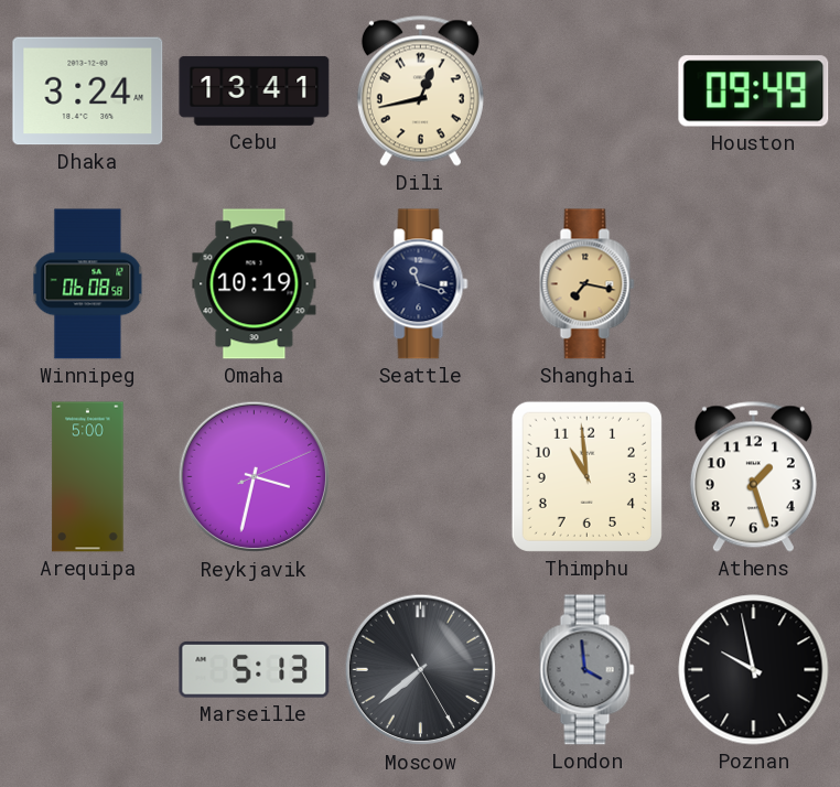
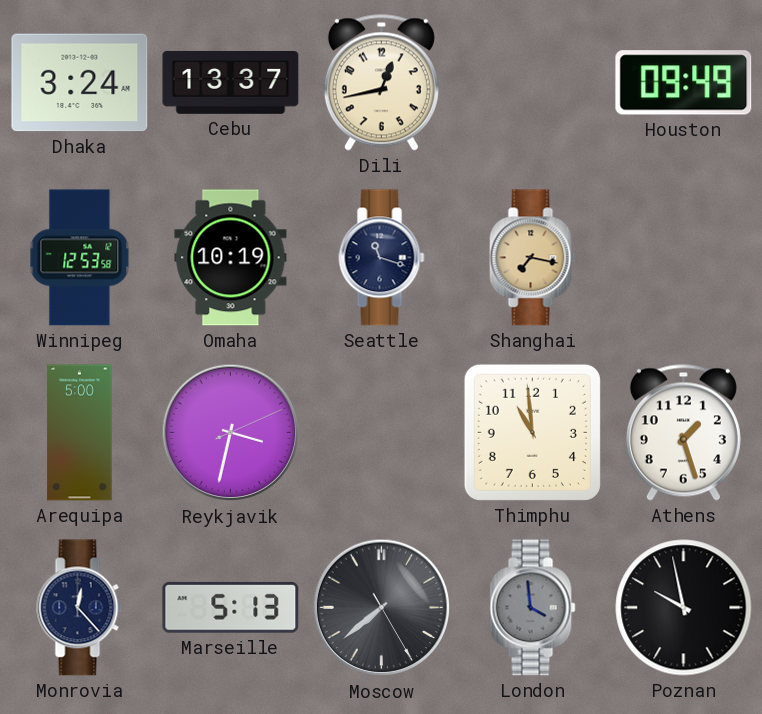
Cebu: 13:41 -> 13:37 (231, 82)
Winnipeg: 06:08 -> 12:53 (80, 258)
Monrovia: none -> 12:23 (80, 608)
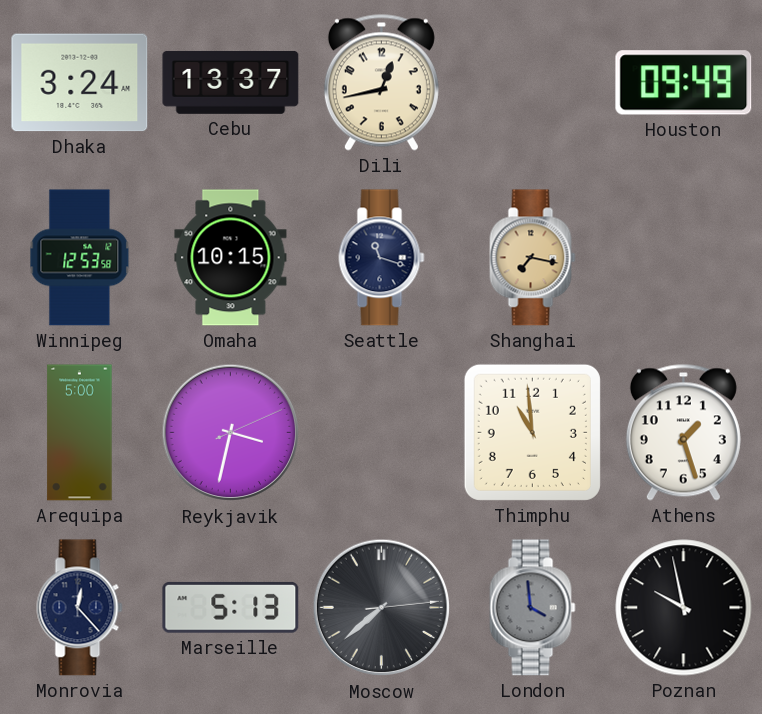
Omaha: 10:19 -> 10:15 (231, 258)
Moscow: 7:38:25 -> 7:38:14 (382, 608)
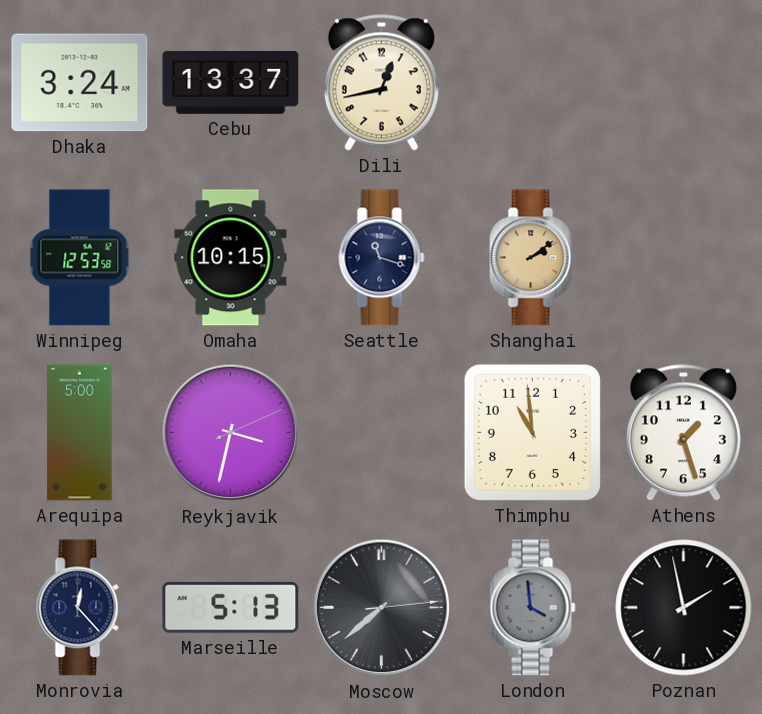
Houston: 09:49 -> none (684, 83)
Shanghai: 7:17 -> 2:09 (533, 258)
Poznan: 9:58 -> 1:58 (684, 608)
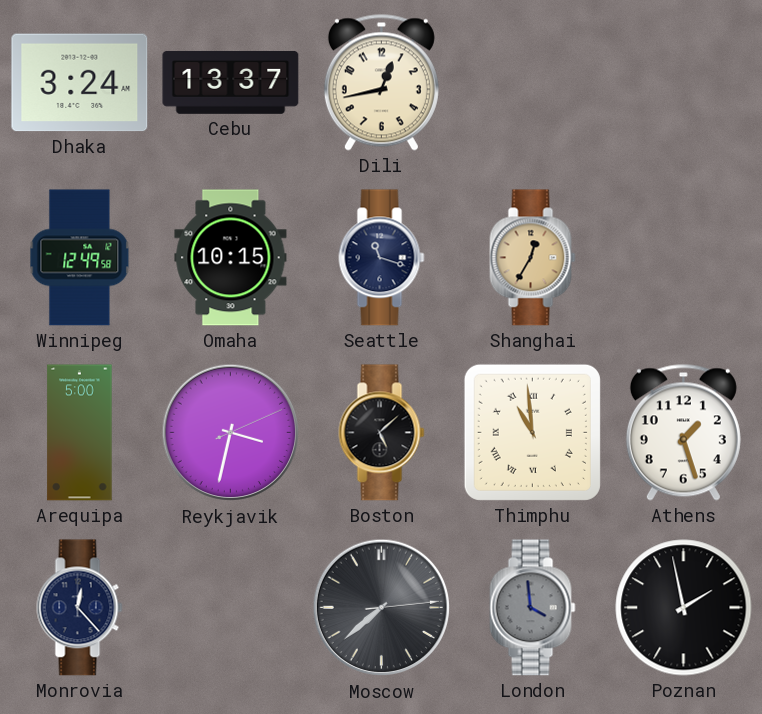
Winnipeg: 12:53 -> 12:49 (80, 258)
Shanghai: 2:09 -> 12:35 (533, 258)
Boston: none -> 5:08 (382, 433)
Thimphu numerals: Arabic -> Roman (532, 432)
Marseille: 5:13 -> none (231, 607)
